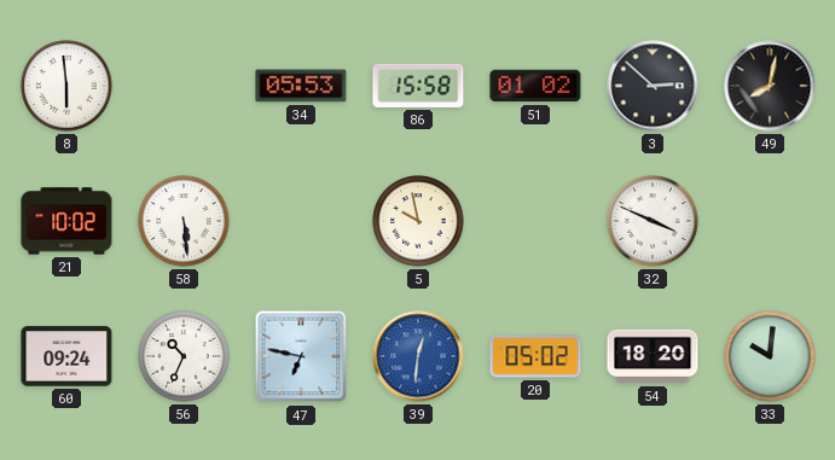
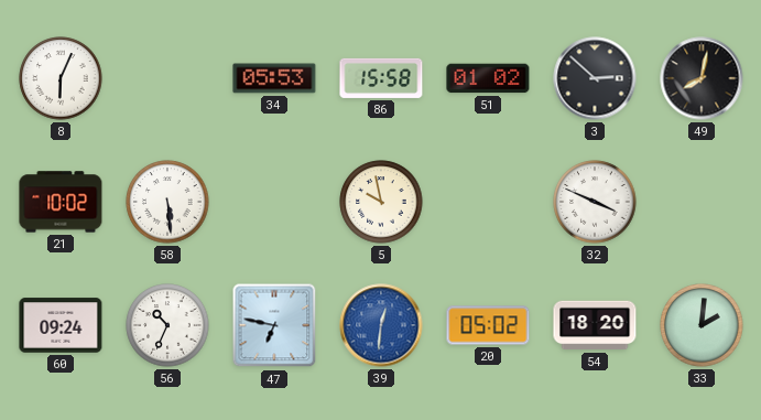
8: 5:59 -> 6:04 (61, 78)
33: 10:01 -> 2:01 (702, 325)
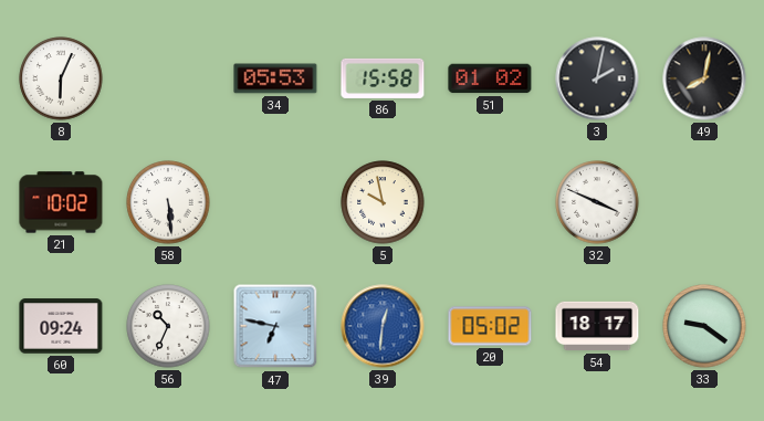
3: 2:52 -> 2:02 (597, 78)
54: 18:20 -> 18:17 (597, 326)
33: 2:01 -> 9:21 (704, 326)
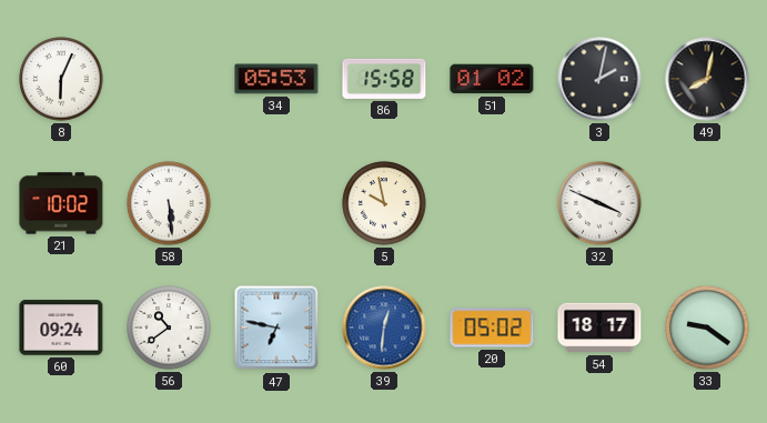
56: 10:34 -> 10:39 (169, 328)
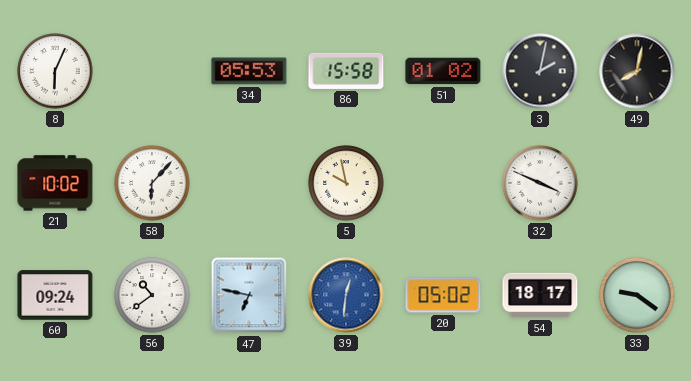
58: 5:29 -> 6:07 (152, 183)
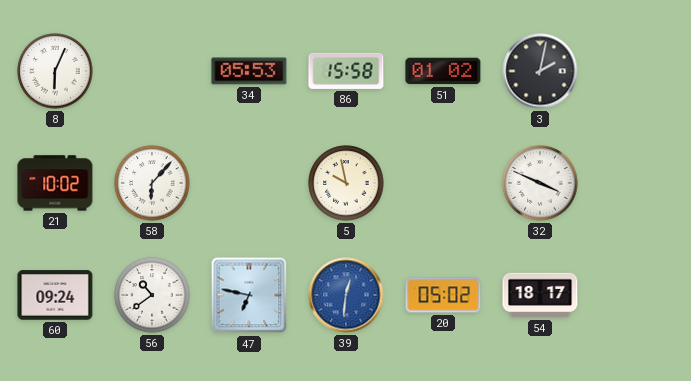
49: 8:02 -> none (637, 71)
33: 9:21 -> none (637, 295)
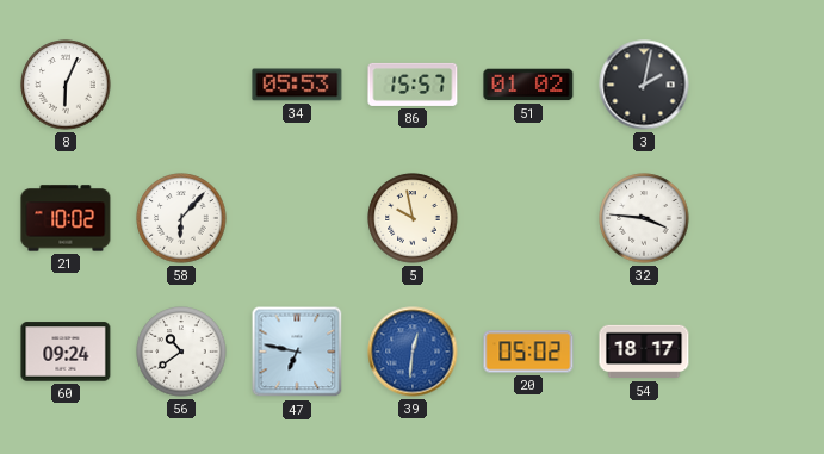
86: 15:58 -> 15:57 (413, 85)
32: 3:49 -> 3:46 (644, 218)
